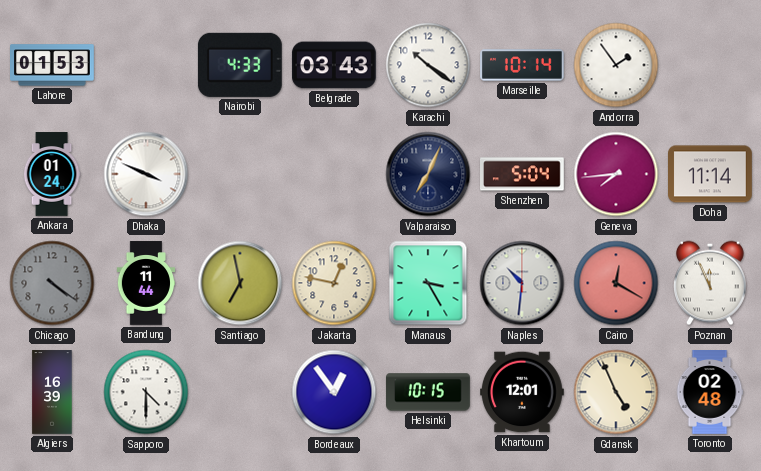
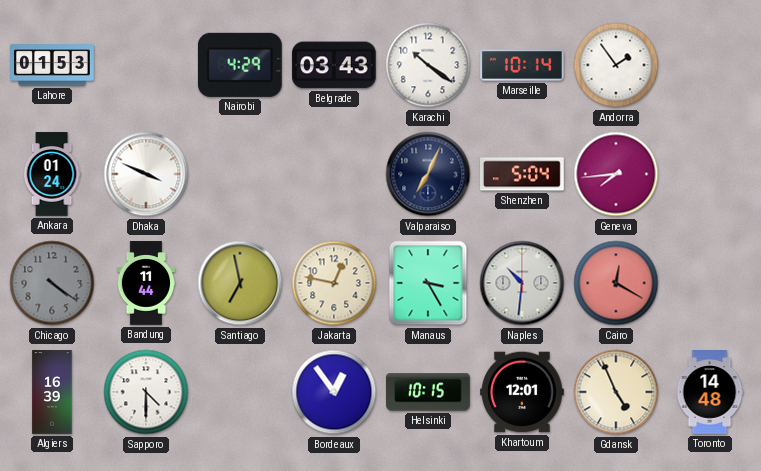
Nairobi: 4:33 -> 4:29 (240, 65)
Doha: 11:14 -> none (711, 174)
Poznan: 11:56 -> none (710, 283)
Toronto: 02:48 -> 14:48 (710, 393)
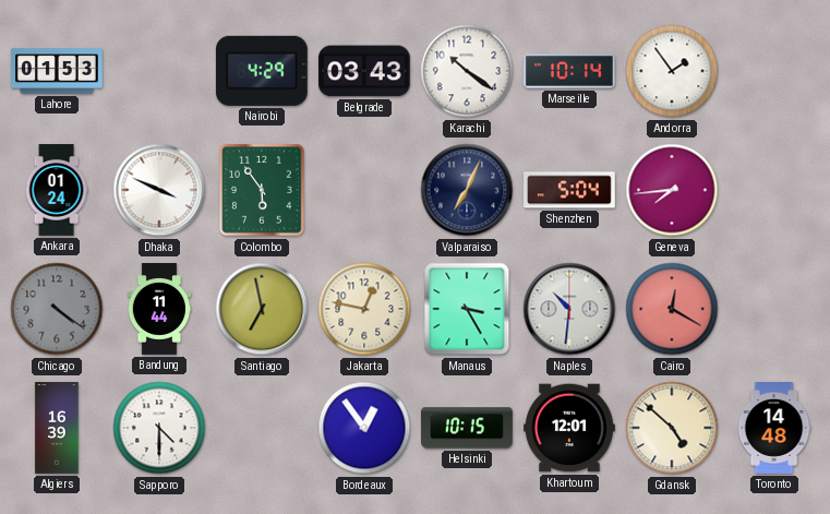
Colombo: none -> 5:54 (262, 190)
Gdansk: 4:56 -> 4:52 (672, 428)
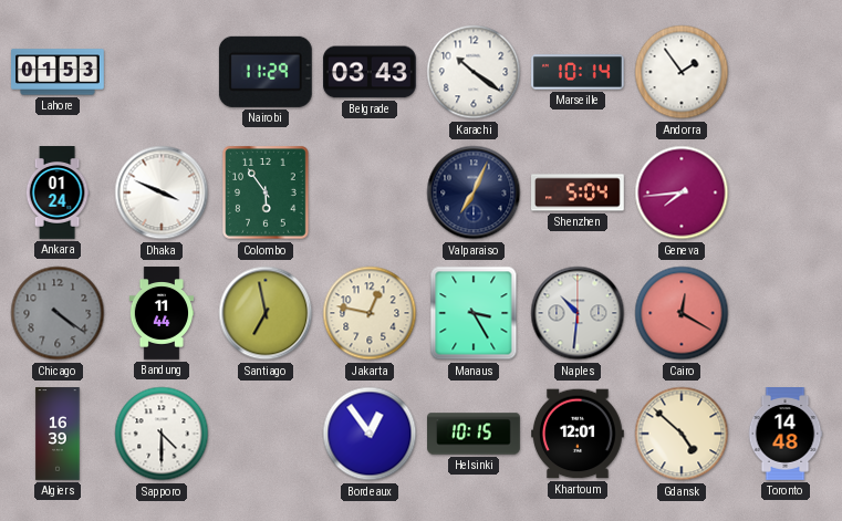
Nairobi: 4:29 -> 11:29 (266, 72)
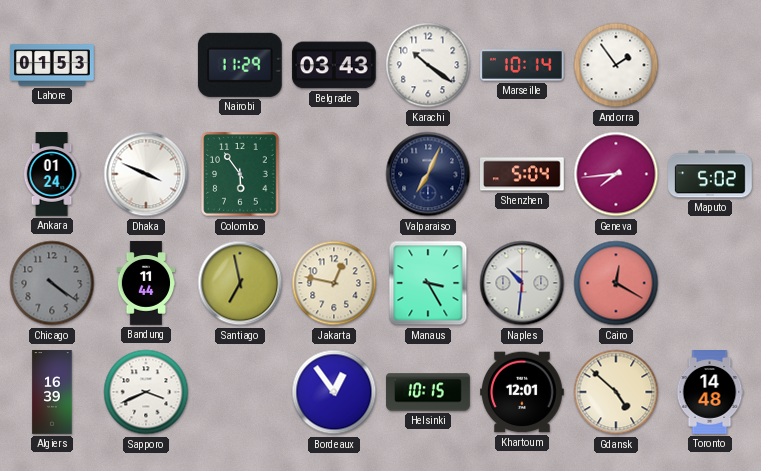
Maputo: none -> 5:02 (711, 174)
Sapporo: 4:30 -> 3:41 (146, 392)
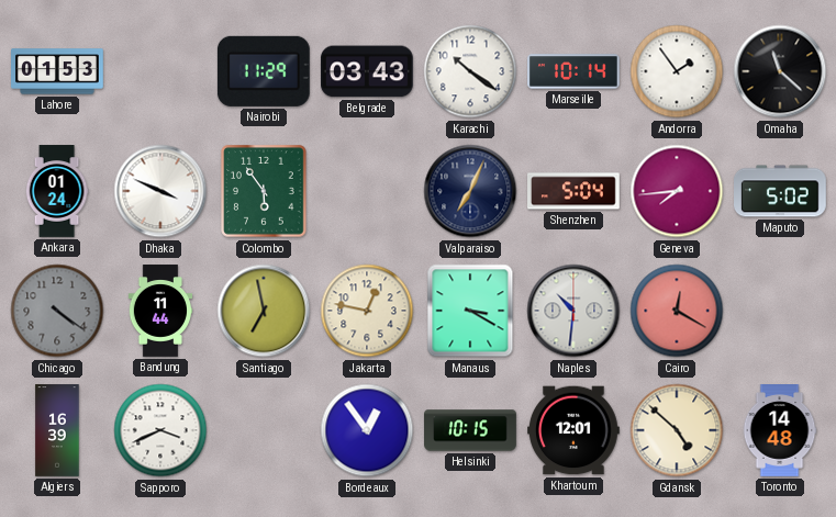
Omaha: none -> 11:22 (780, 71)
Manaus: 3:25 -> 3:20 (470, 311)
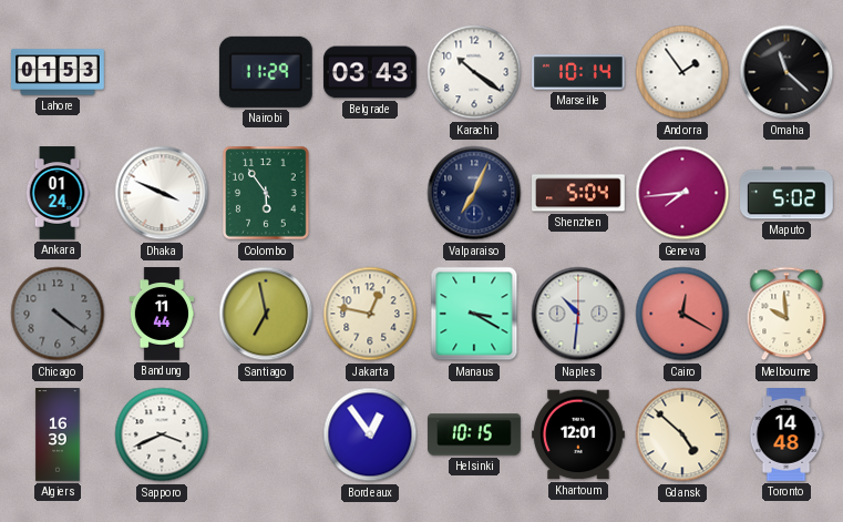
Melbourne: none -> 9:59 (787, 314)
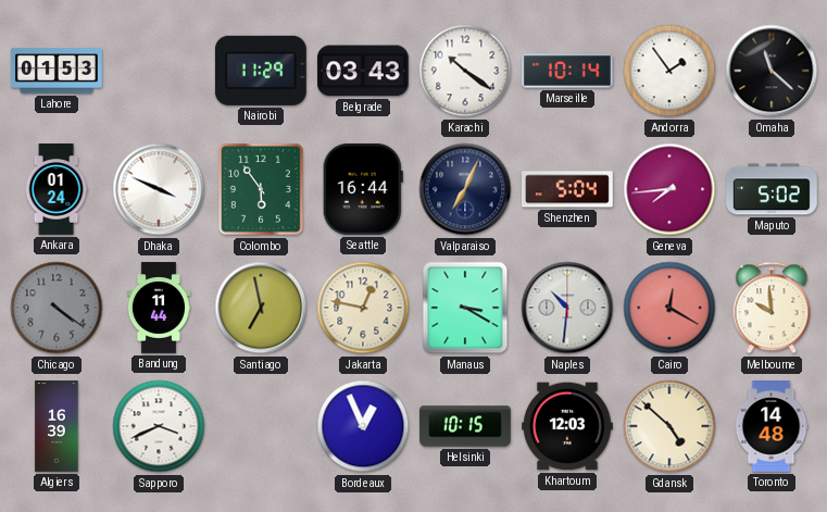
Seattle: none -> 16:44 (363, 189)
Bordeaux: 12:54 -> 12:56 (363, 426)
Khartoum: 12:01 -> 12:03 (568, 426)
